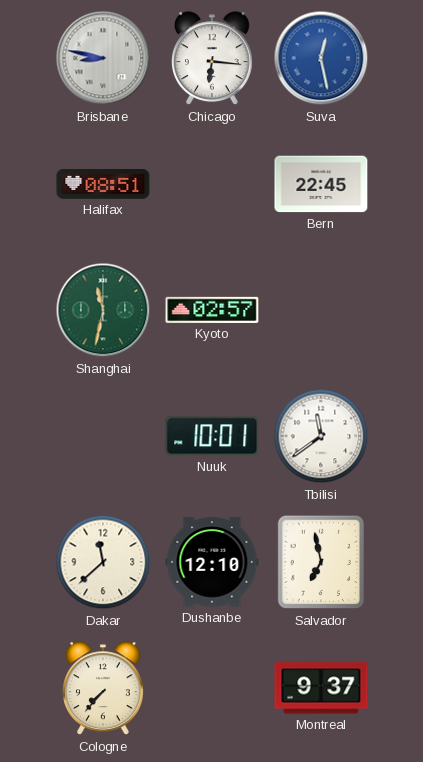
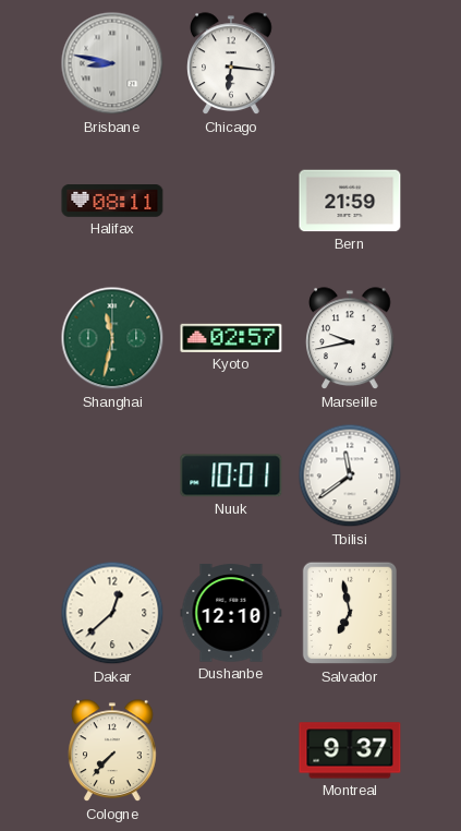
Suva: 12:28 -> none (321, 58)
Halifax: 08:51 -> 08:11 (112, 202)
Bern: 22:45 -> 21:59 (350, 201)
Marseille: none -> 9:43 (351, 339)
Dakar: 11:38 -> 12:38 (112, 613)
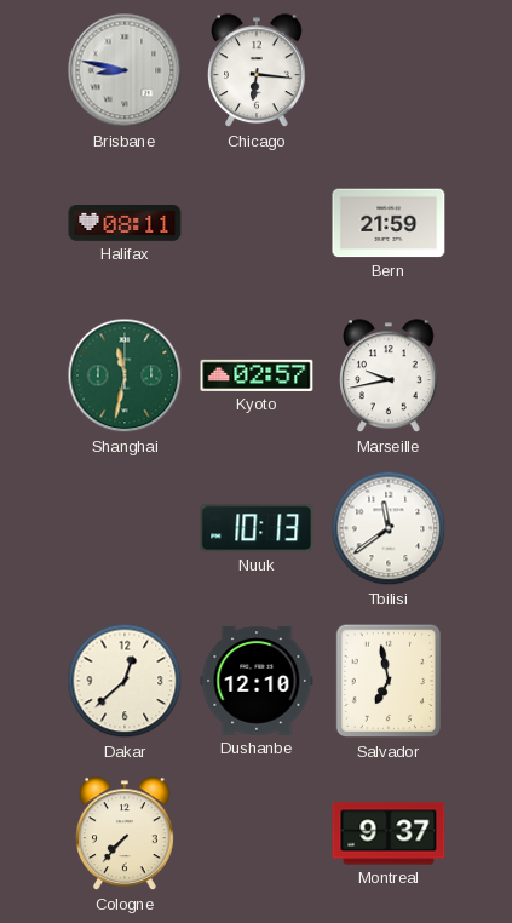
Nuuk: 10:01 -> 10:13 (257, 528)
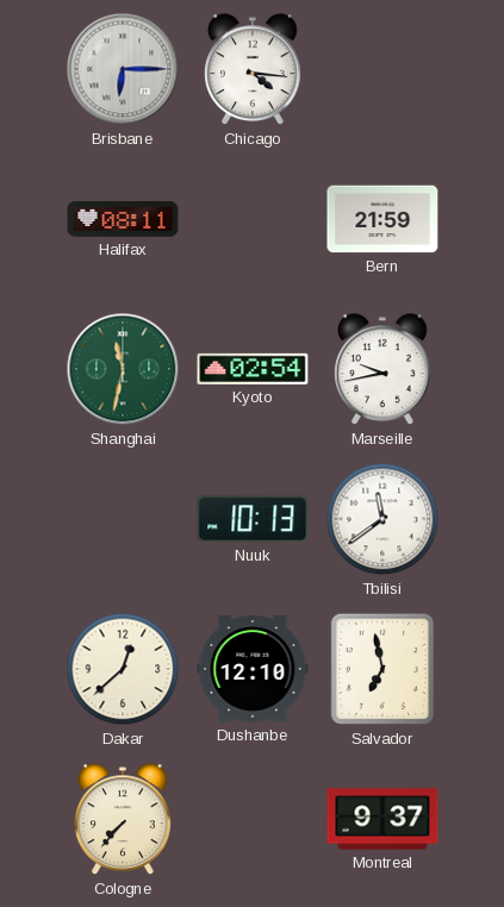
Brisbane: 8:47 -> 6:15 (123, 69)
Chicago: 6:16 -> 4:16 (254, 70)
Kyoto: 02:57 -> 02:54 (253, 369)
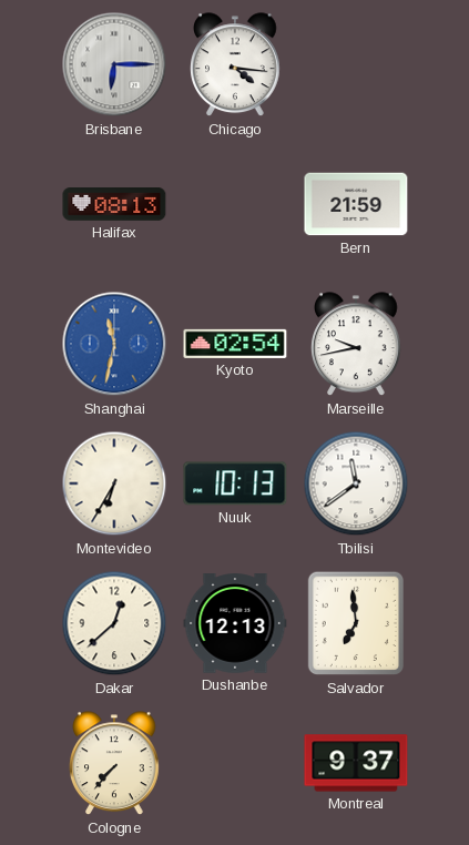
Halifax: 08:11 -> 08:13 (114, 205)
Shanghai dial: green -> blue (114, 344)
Montevideo: none -> 6:35 (114, 483)
Dushanbe: 12:10 -> 12:13 (235, 623)
Salvador: 6:58 -> 6:59 (355, 623)
